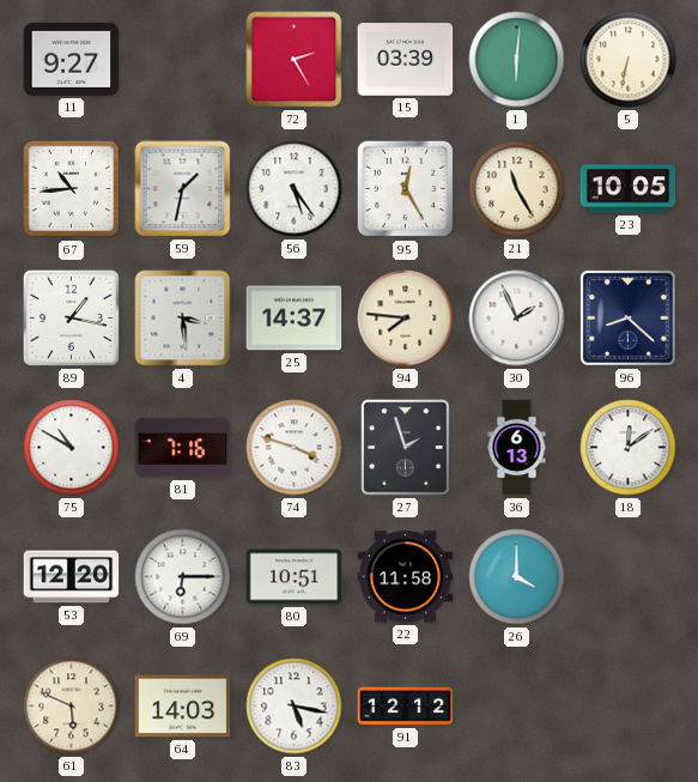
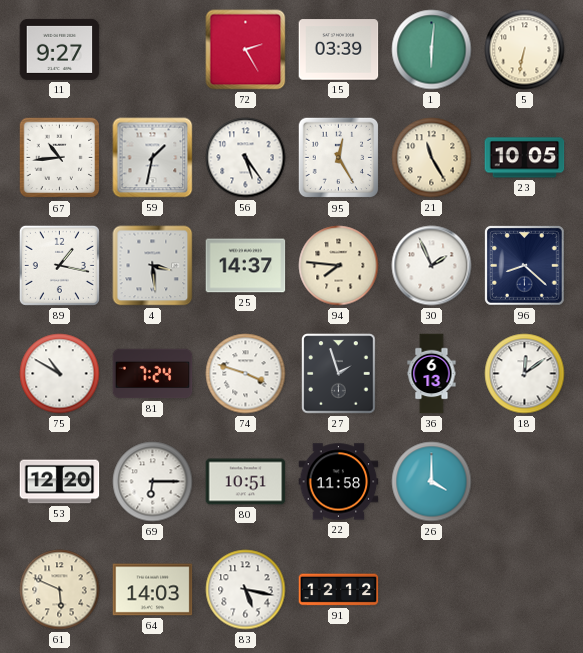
81: 7:16 -> 7:24 (153, 374)
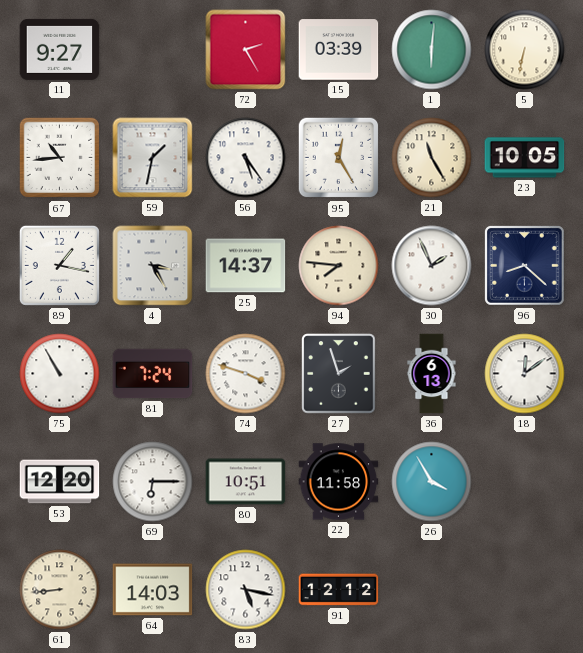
4: 3:29 -> 3:25 (153, 266)
75: 10:50 -> 10:55 (60, 374)
26: 4:00 -> 3:55 (432, 482)
61: 5:49 -> 8:44 (60, 590)
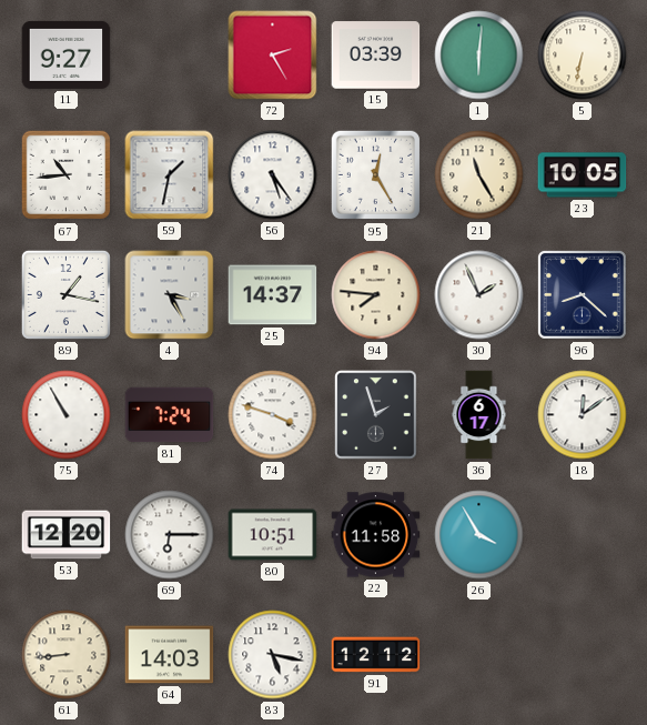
36: 6:13 -> 6:17 (479, 415)
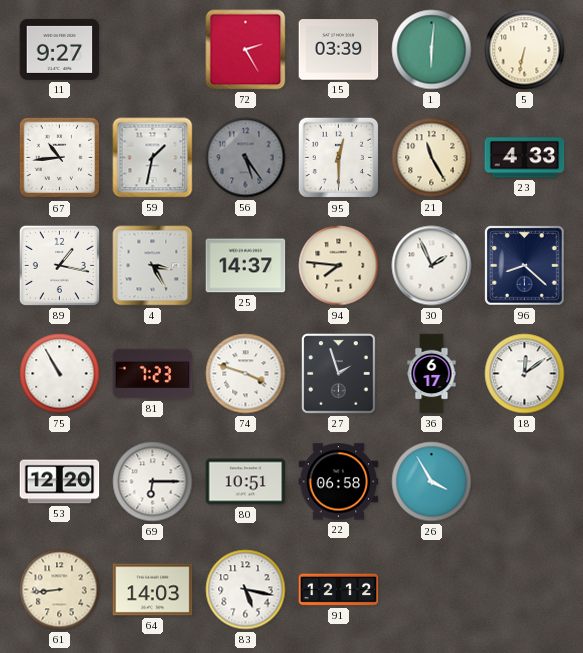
56 dial: white -> grey (246, 158)
95: 12:25 -> 12:30 (339, 158)
23: 10:05 -> 4:33 (525, 158)
81: 7:24 -> 7:23 (153, 374)
22: 11:58 -> 06:58 (339, 482)
